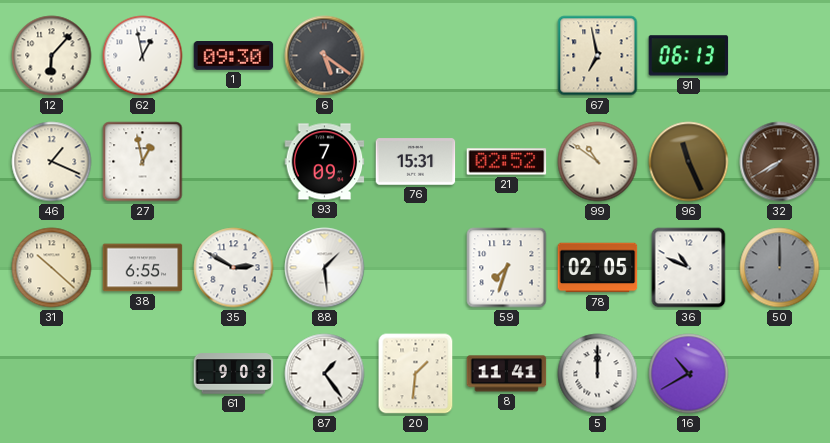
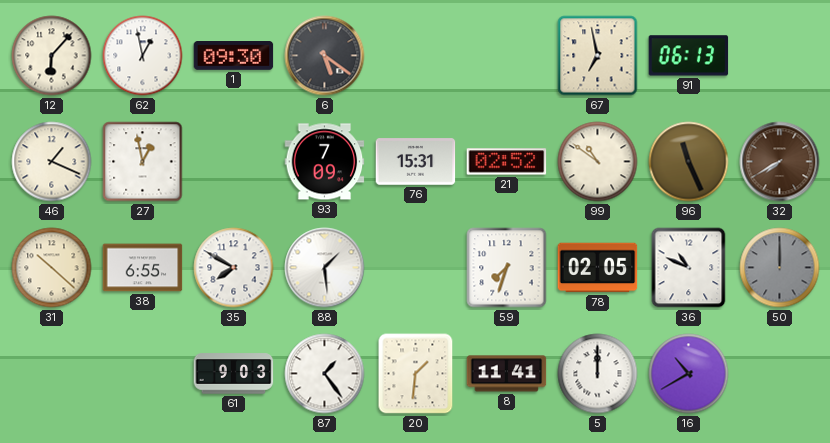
35: 2:50 -> 7:50 (234, 268)
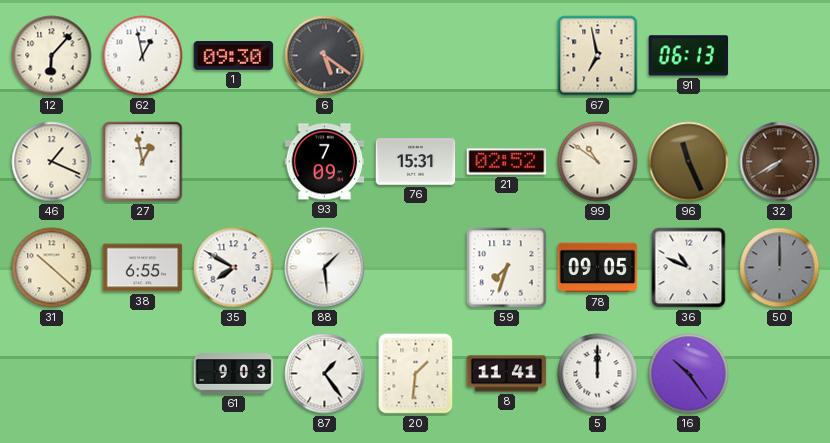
78: 02:05 -> 09:05 (598, 268)
16: 10:40 -> 10:24 (689, 374)
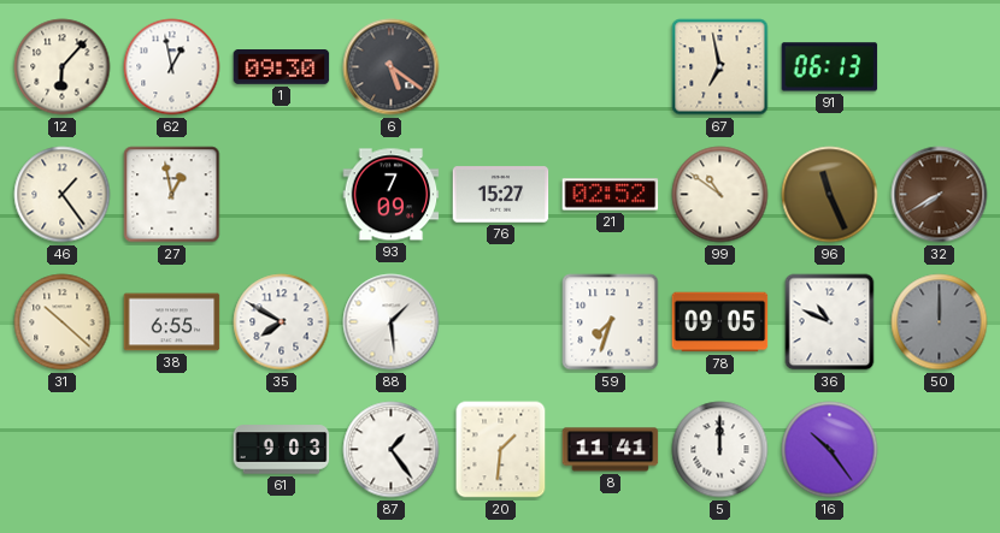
46: 1:19 -> 1:24 (63, 195)
76: 15:31 -> 15:27 (501, 195)
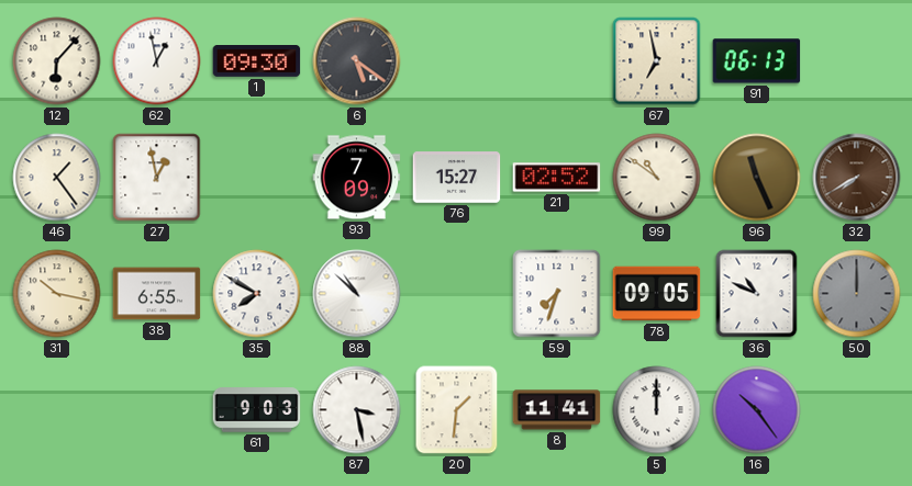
31: 10:22 -> 10:17 (57, 294)
88: 1:29 -> 10:52 (357, 294)
87: 1:24 -> 3:28 (357, 410)
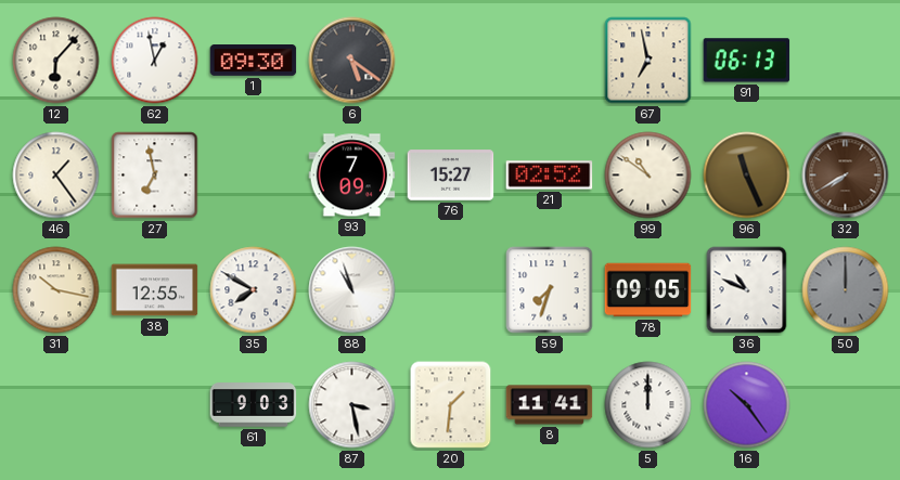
27: 12:58 -> 6:58 (155, 176)
38: 6:55 -> 12:55 (155, 290)
88: 10:52 -> 10:57 (352, 290)
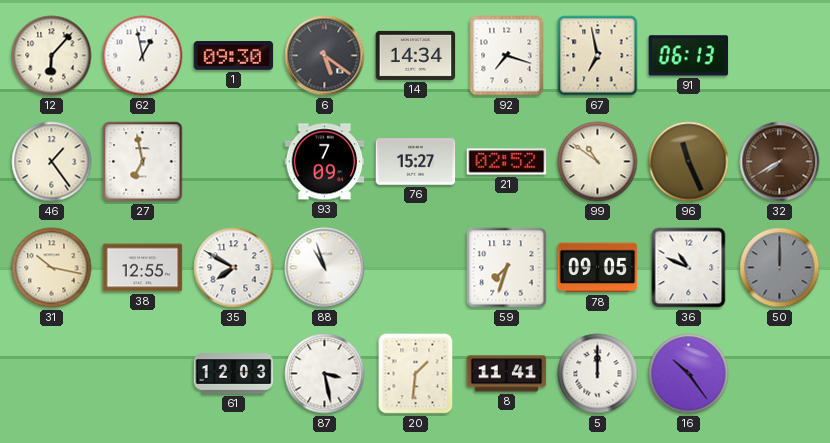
14: none -> 14:34 (416, 55)
92: none -> 7:18 (507, 56)
61: 9:03 -> 12:03 (234, 374)
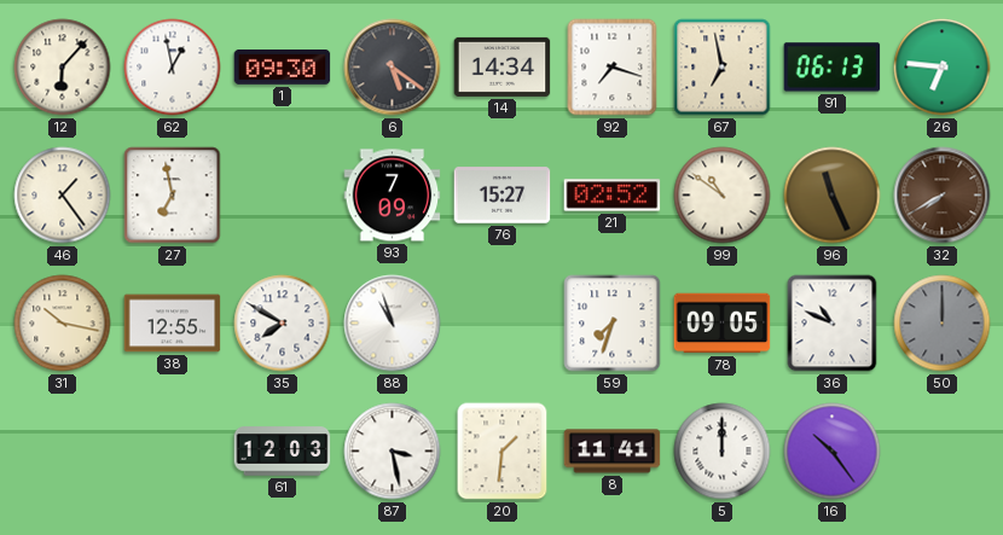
26: none -> 6:46 (943, 68)
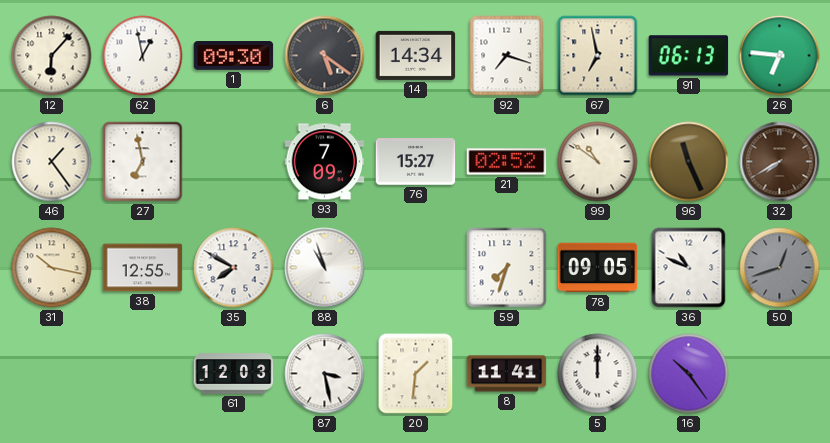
50: 12:00 -> 12:42 (780, 268)
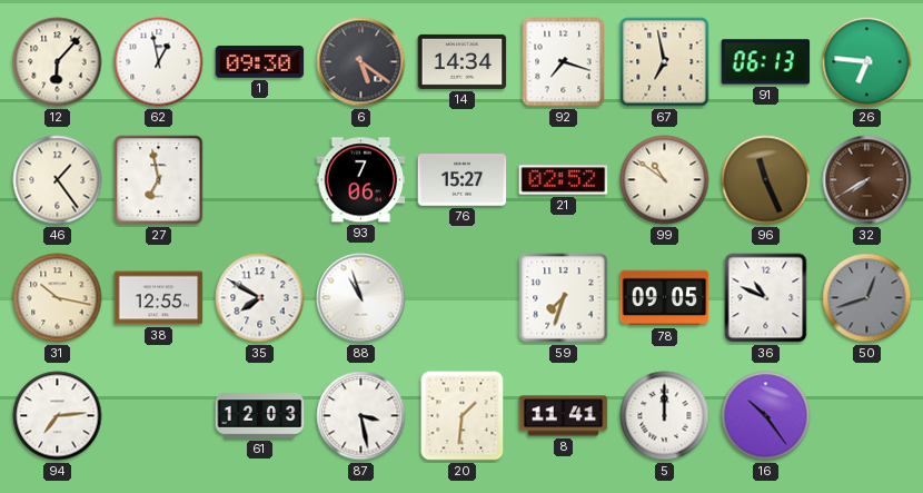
93: 7:09 -> 7:06 (361, 180)
94: none -> 7:14 (58, 416)
